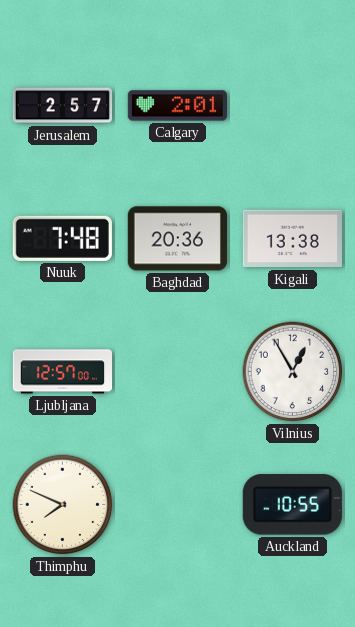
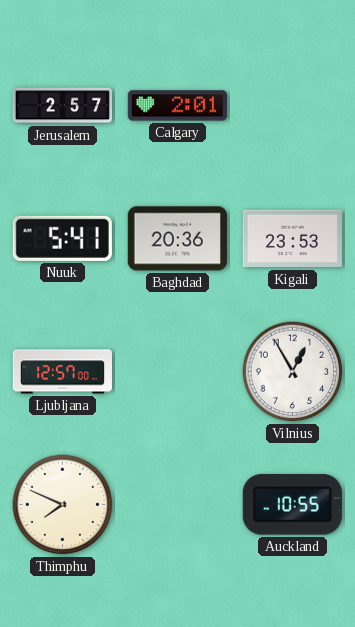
Nuuk: 7:48 -> 5:41 (62, 238)
Kigali: 13:38 -> 23:53 (292, 239)
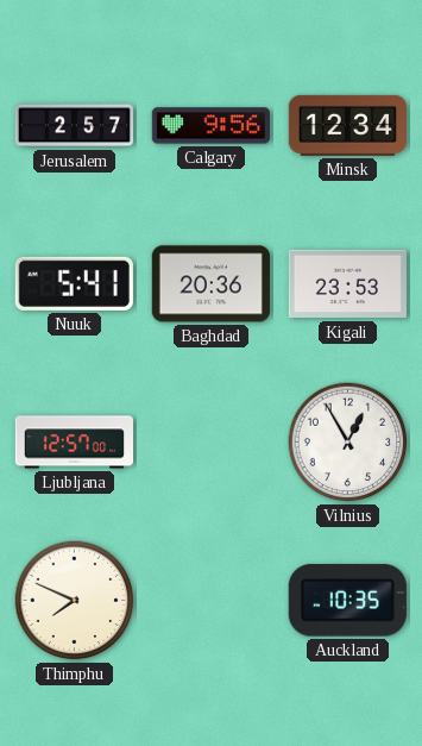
Calgary: 2:01 -> 9:56 (210, 126)
Minsk: none -> 12:34 (347, 125)
Auckland: 10:55 -> 10:35 (347, 601)
